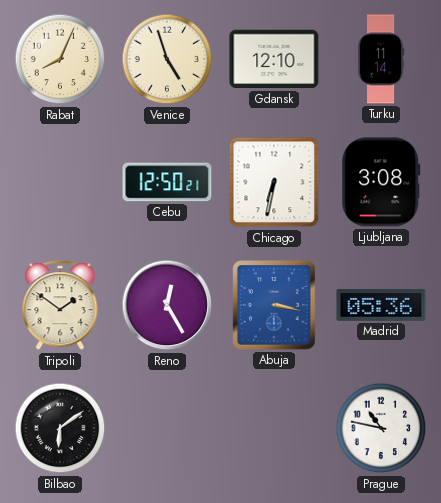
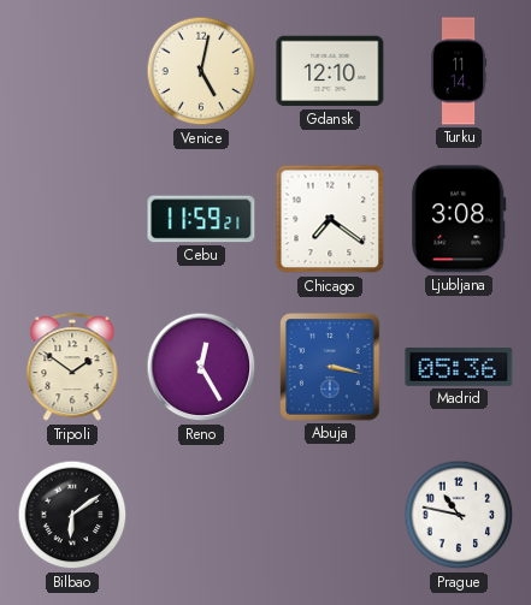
Rabat: 8:04 -> none (60, 59)
Venice: 4:57 -> 5:02 (201, 71)
Cebu: 12:50 -> 11:59 (201, 219)
Chicago: 6:32 -> 7:21 (330, 219)
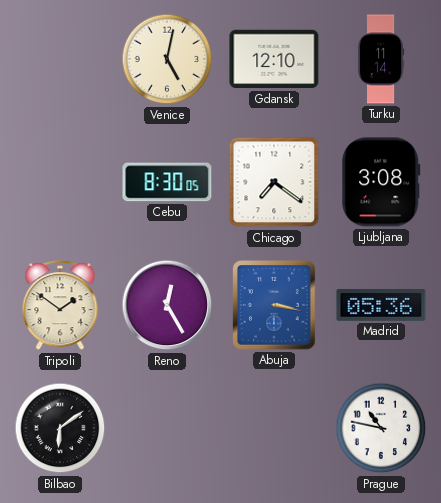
Cebu: 11:59 -> 8:30 (167, 182)
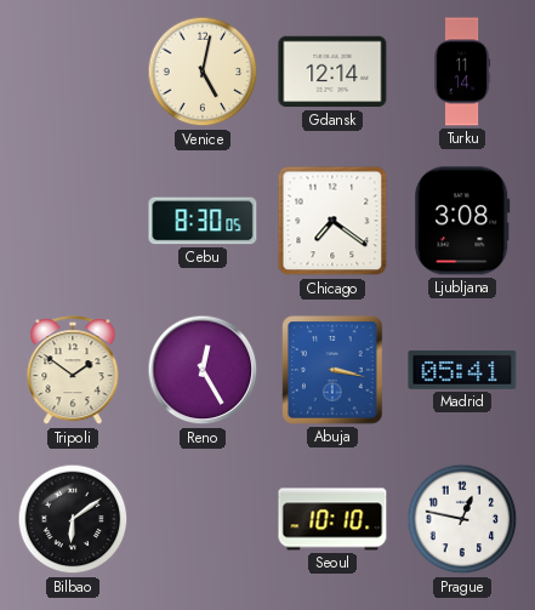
Gdansk: 12:10 -> 12:14 (332, 72)
Madrid: 05:36 -> 05:41 (462, 370)
Seoul: none -> 10:10 (332, 519)
Prague: 10:47 -> 12:47 (462, 519)
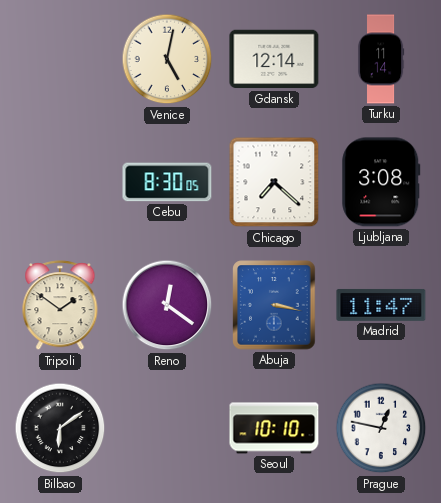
Chicago: 7:21 -> 7:22 (274, 182)
Reno: 12:25 -> 12:21 (167, 305)
Madrid: 05:41 -> 11:47 (381, 305)
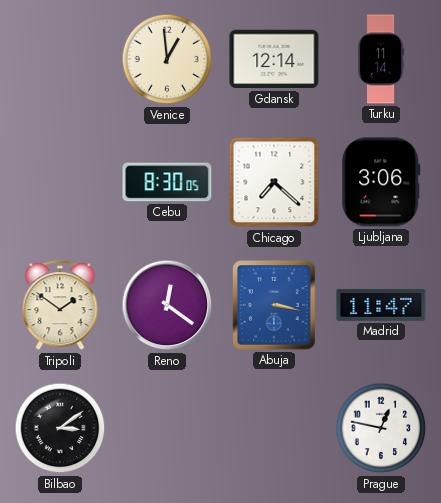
Venice: 5:02 -> 12:59 (167, 59)
Ljubljana: 3:08 -> 3:06 (381, 182)
Bilbao: 6:09 -> 3:09 (60, 428)
Seoul: 10:10 -> none (274, 428)
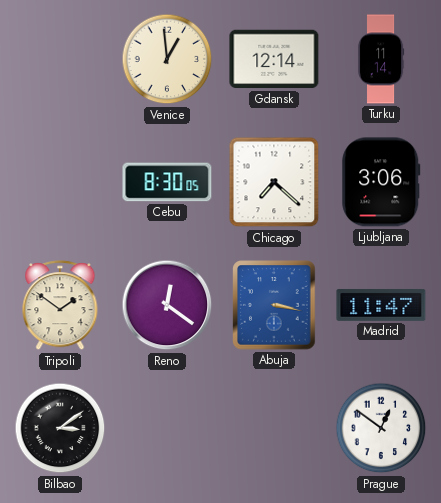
Prague: 12:47 -> 12:51 (381, 428)
